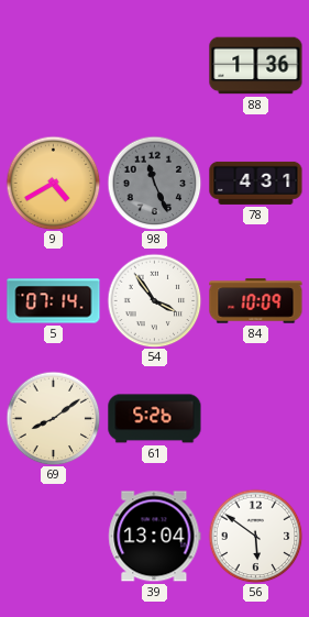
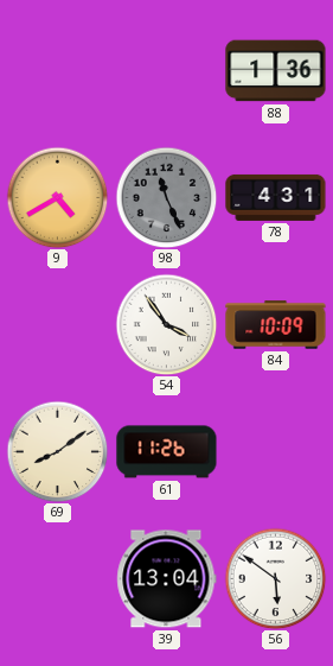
5: 07:14 -> none (54, 301)
61: 5:26 -> 11:26 (167, 452)
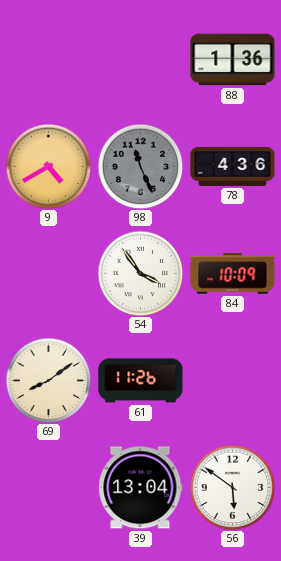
78: 4:31 -> 4:36 (233, 166)
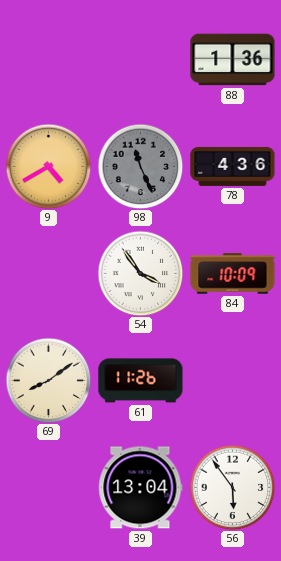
56: 5:51 -> 5:54 (232, 487)
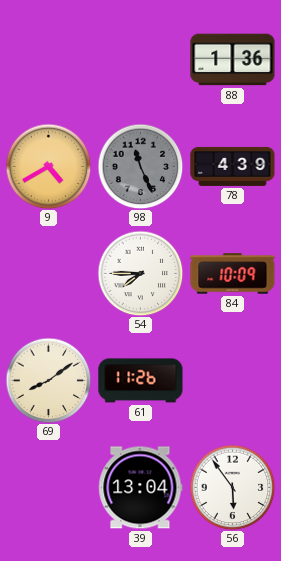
78: 4:36 -> 4:39 (233, 166)
54: 3:54 -> 7:45 (140, 273)
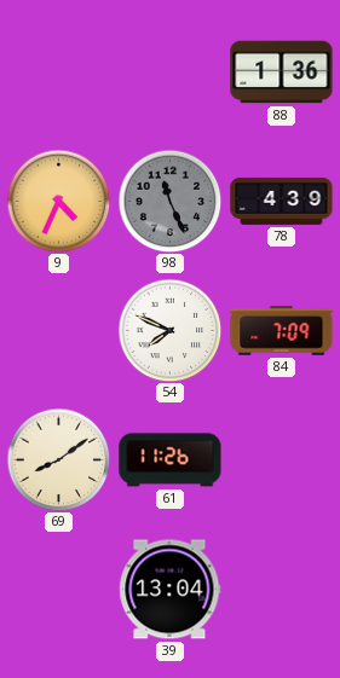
9: 4:40 -> 4:34 (58, 201)
54: 7:45 -> 7:49 (169, 330)
84: 10:09 -> 7:09 (282, 331)
56: 5:54 -> none (232, 487)
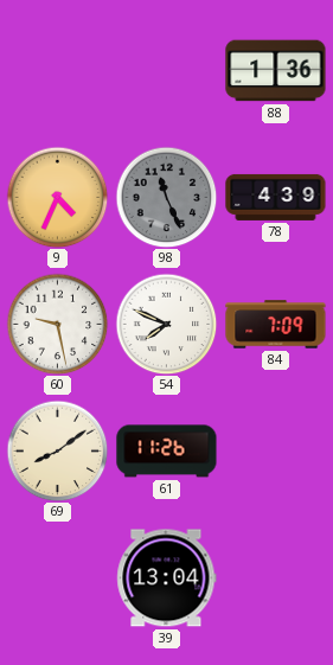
60: none -> 9:28 (57, 324)
